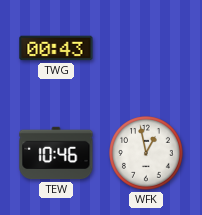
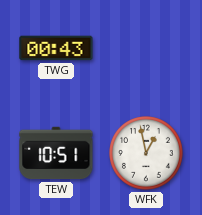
TEW: 10:46 -> 10:51 (56, 153)
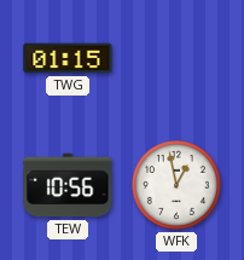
TWG: 00:43 -> 01:15 (68, 58)
TEW: 10:51 -> 10:56 (68, 185)
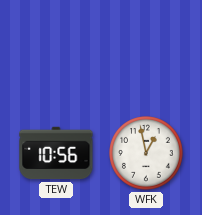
TWG: 01:15 -> none (68, 58)
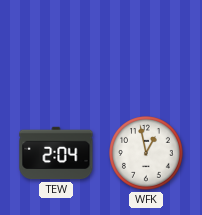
TEW: 10:56 -> 2:04 (56, 153)
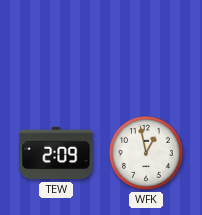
TEW: 2:04 -> 2:09 (56, 153)
